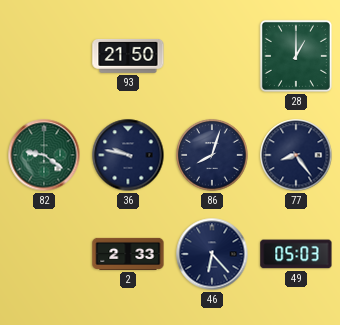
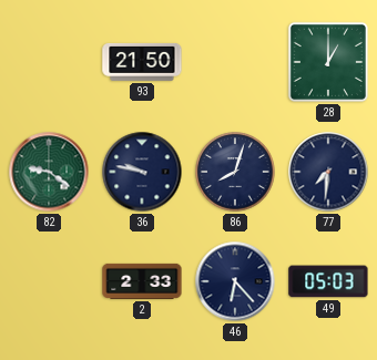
77: 8:24 -> 7:31 (328, 172)
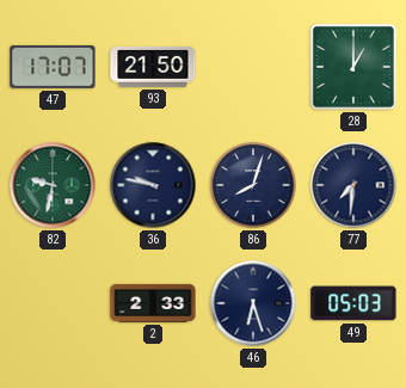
47: none -> 17:07 (53, 67)
82: 9:21 -> 9:32 (53, 185)
46: 6:23 -> 6:27 (253, 303)
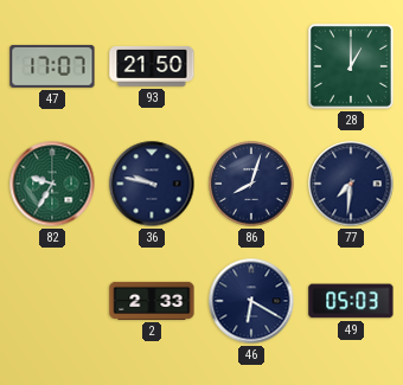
82: 9:32 -> 9:35 (52, 184)
46: 6:27 -> 6:20 (251, 301)
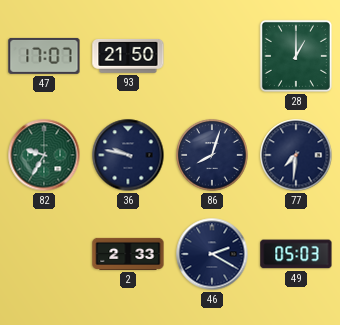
46: 6:20 -> 2:20 (212, 254)
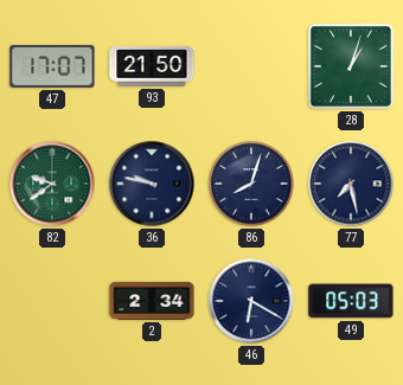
28: 1:00 -> 1:03 (351, 66)
82: 9:35 -> 9:39 (52, 184)
77: 7:31 -> 7:28 (351, 184)
2: 2:33 -> 2:34 (152, 301)
46: 2:20 -> 6:20 (251, 301)
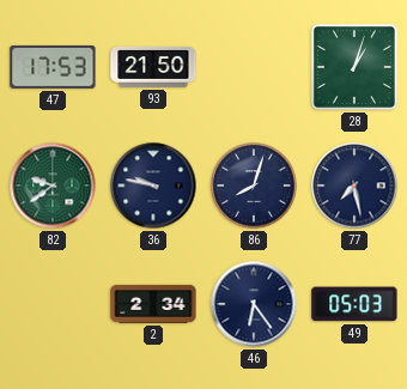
47: 17:07 -> 17:53 (53, 67)
46: 6:20 -> 6:24 (254, 304)
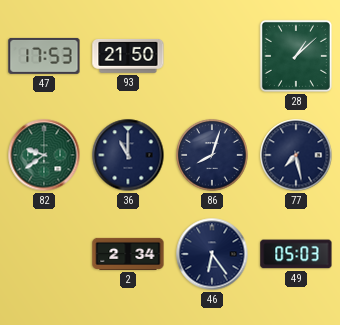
28: 1:03 -> 1:08 (296, 56)
36: 9:47 -> 11:00 (128, 155)
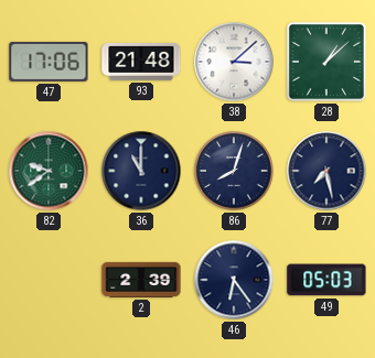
47: 17:53 -> 17:06 (49, 62)
93: 21:50 -> 21:48 (141, 62)
38: none -> 3:08 (234, 62)
2: 2:34 -> 2:39 (141, 280)
